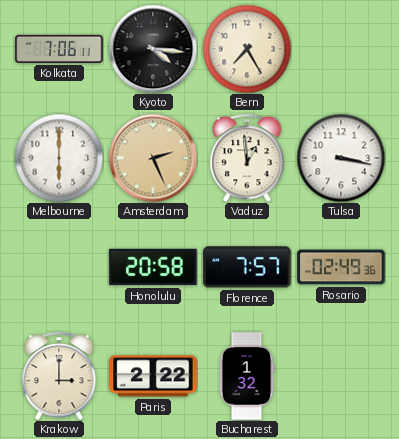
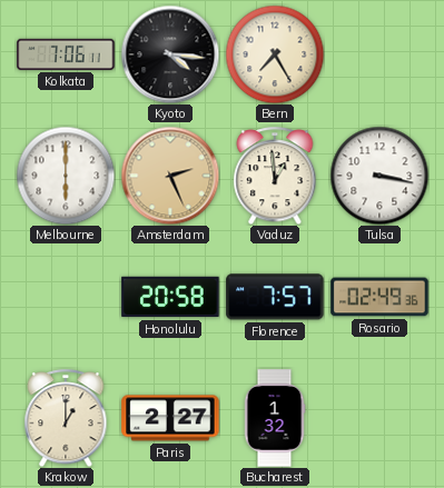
Krakow: 3:00 -> 1:00 (66, 418)
Paris: 2:22 -> 2:27 (170, 418)
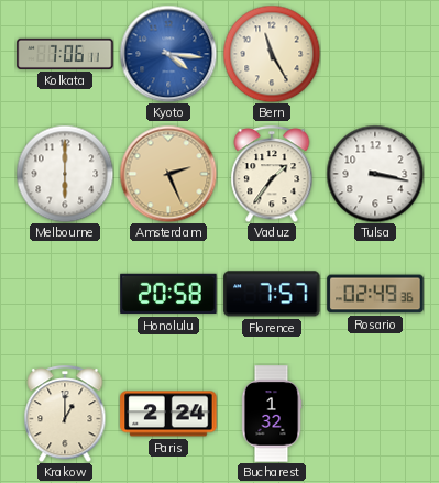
Kyoto dial: black -> blue (168, 54)
Bern: 7:25 -> 11:25 (272, 54)
Vaduz: 12:59 -> 1:36 (272, 174)
Paris: 2:27 -> 2:24 (168, 414)
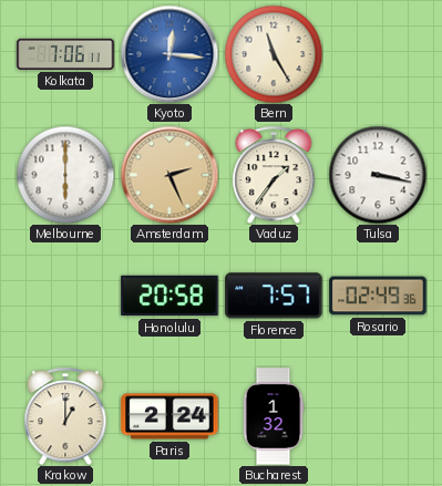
Kyoto: 4:16 -> 12:16 (169, 54)
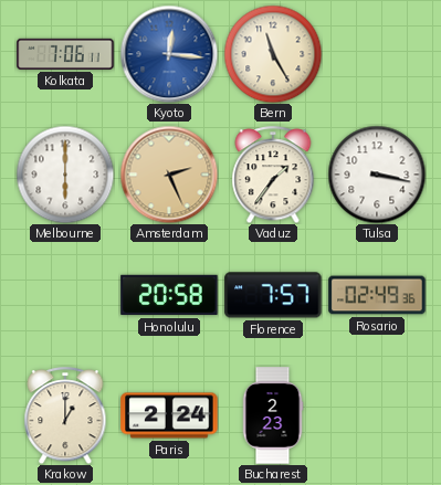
Bucharest: 1:32 -> 2:23 (273, 415)
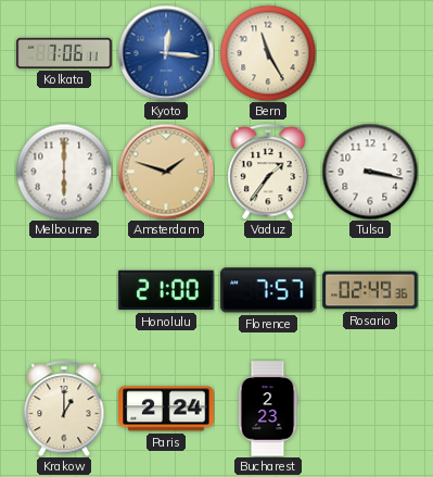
Amsterdam: 2:26 -> 1:48 (166, 172)
Honolulu: 20:58 -> 21:00 (166, 290)
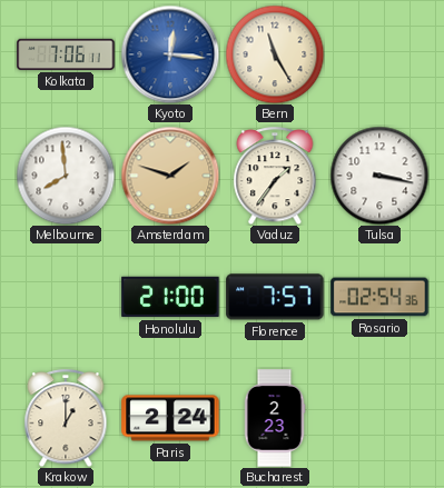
Melbourne: 6:00 -> 7:59 (66, 176)
Rosario: 02:49 -> 02:54 (379, 297)
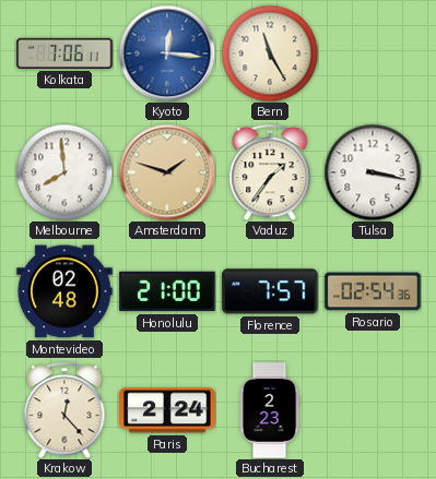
Montevideo: none -> 02:48 (64, 291)
Krakow: 1:00 -> 12:23 (64, 410)
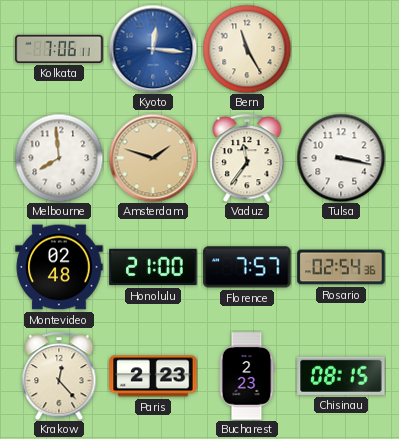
Vaduz: 1:36 -> 11:36 (247, 158)
Paris: 2:24 -> 2:23 (153, 376)
Chisinau: none -> 08:15 (341, 376)
